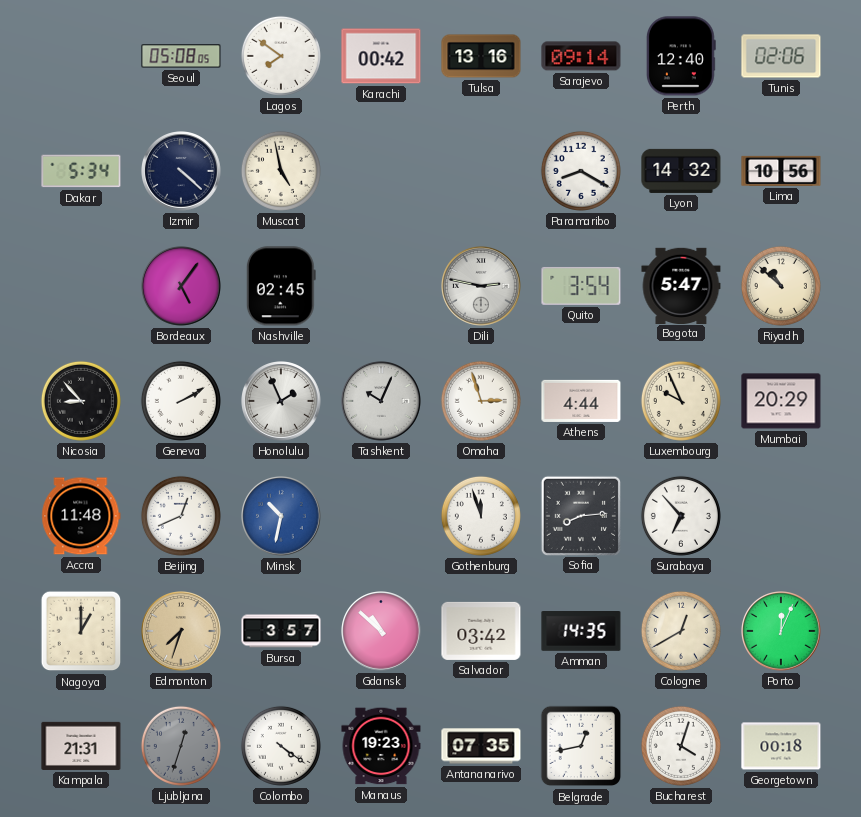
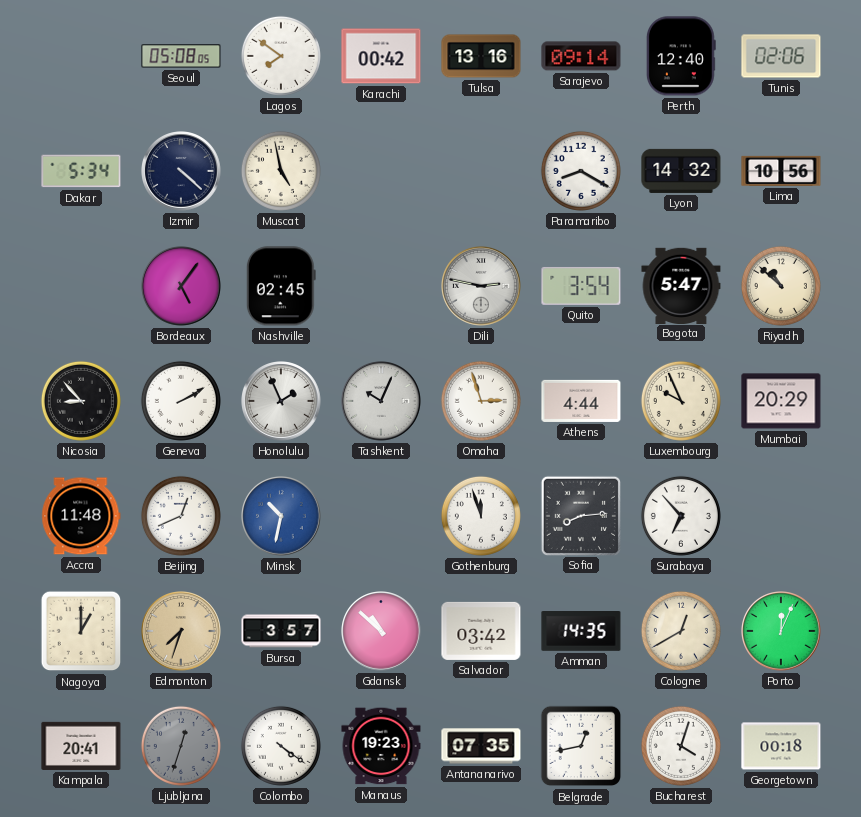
Kampala: 21:31 -> 20:41 (81, 746)
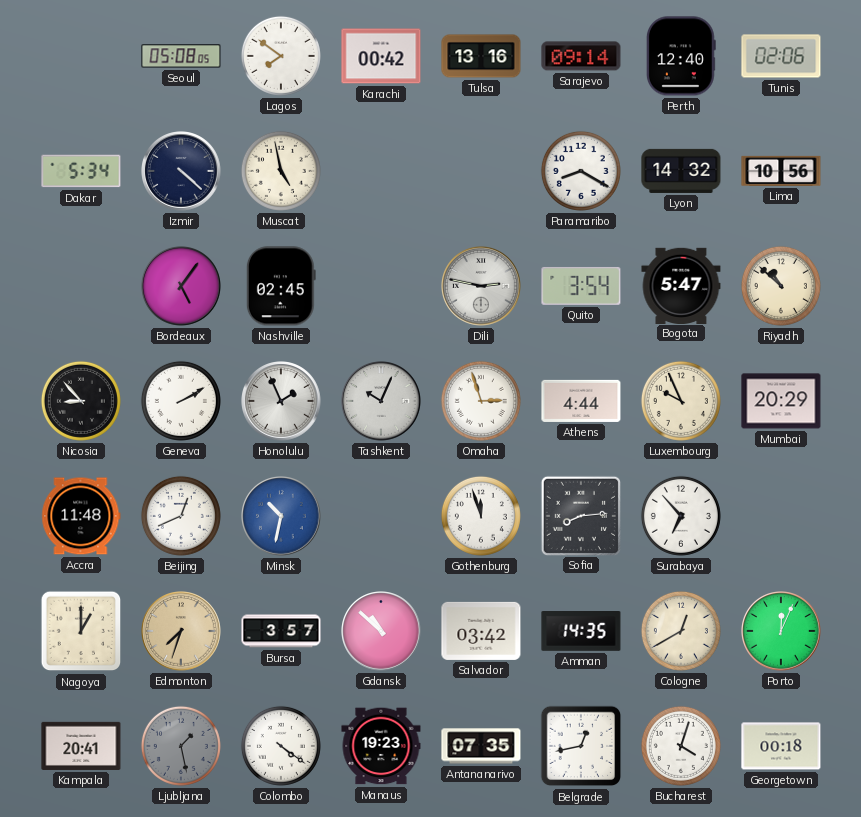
Ljubljana: 12:33 -> 1:28 (181, 746)
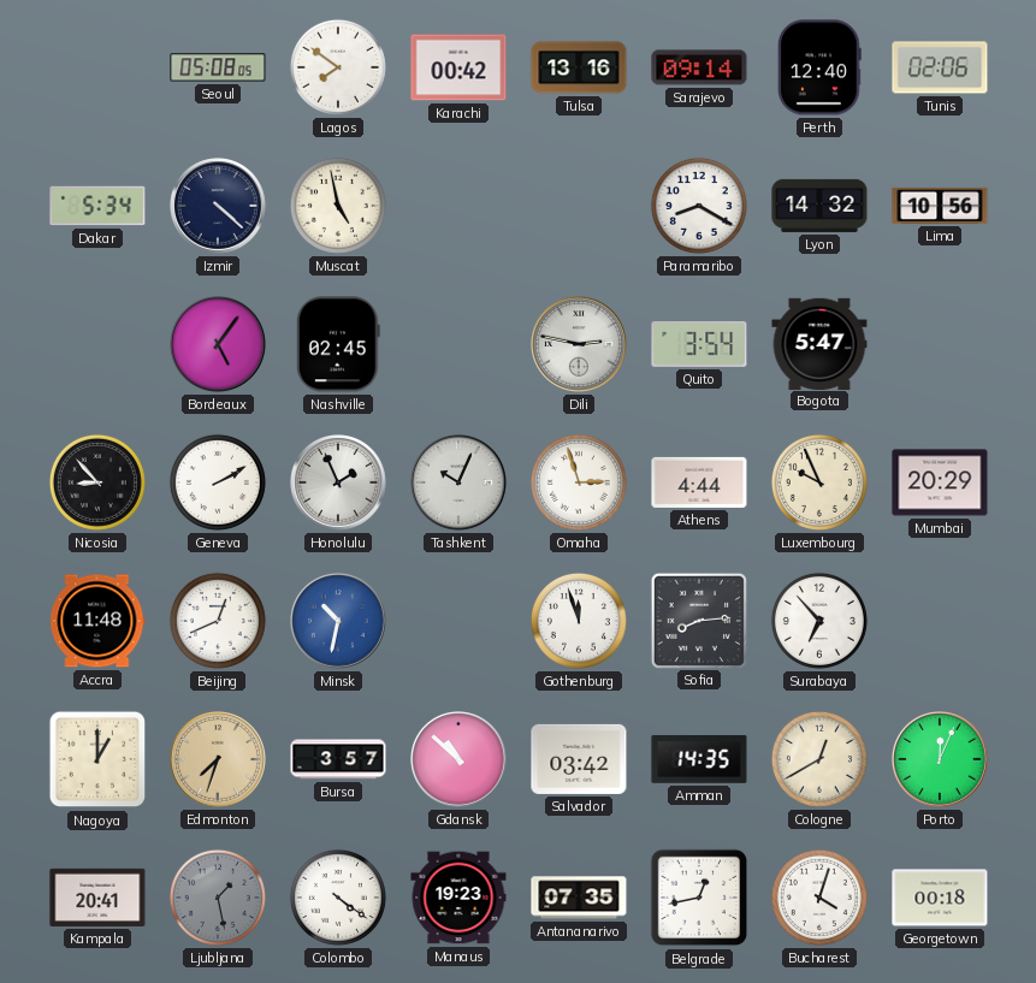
Riyadh: 10:52 -> none (781, 286)
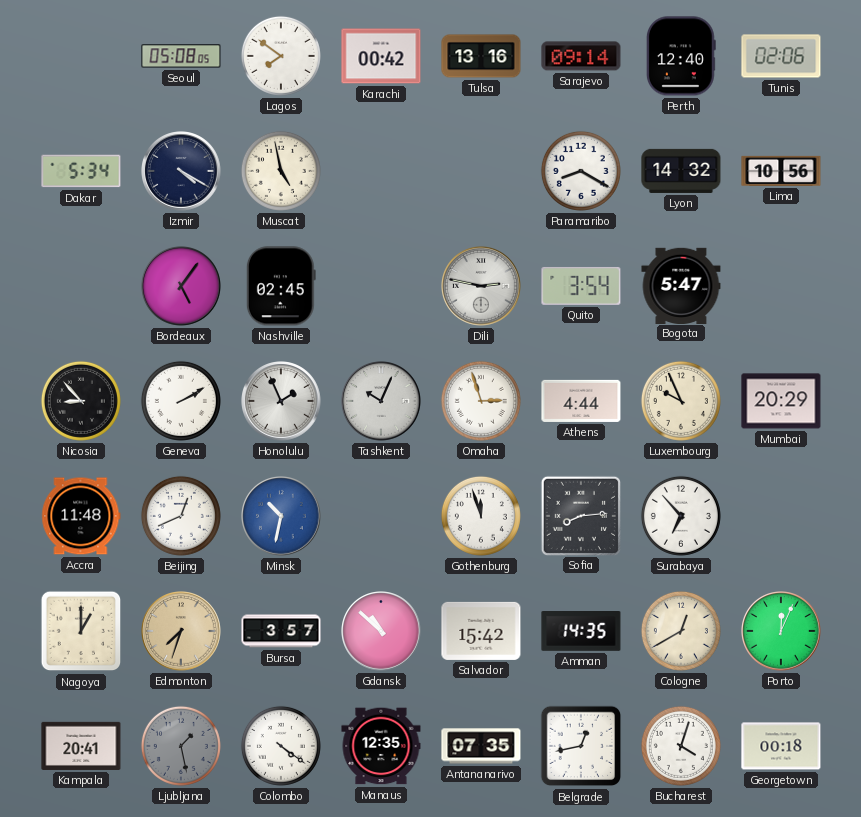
Izmir: 4:22 -> 4:20 (181, 171)
Salvador: 03:42 -> 15:42 (481, 631)
Manaus: 19:23 -> 12:35 (381, 746)
